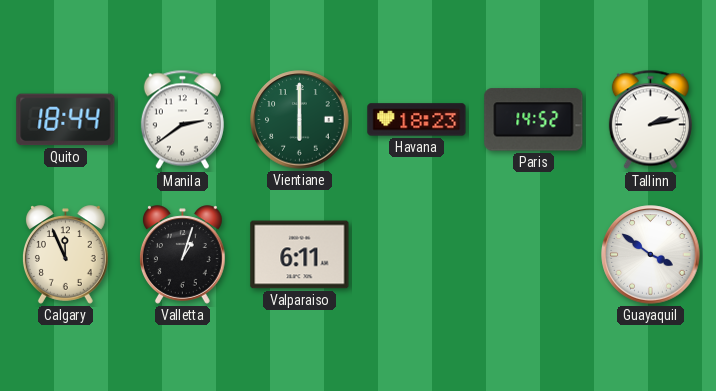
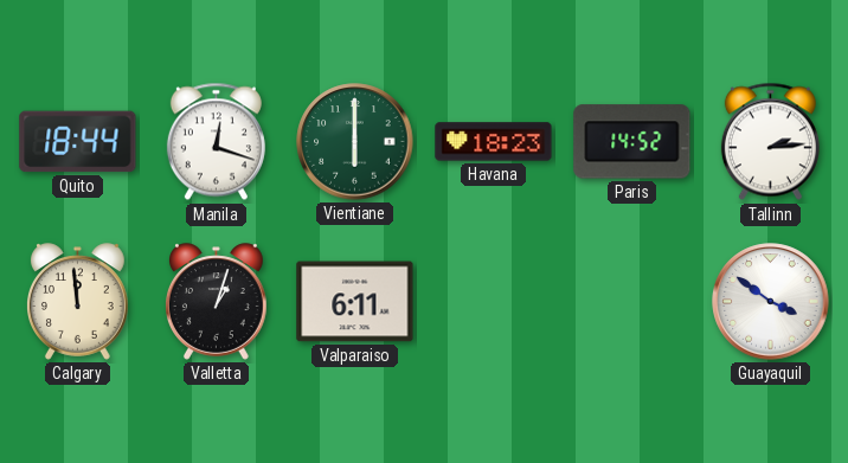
Manila: 2:39 -> 12:18 (216, 142)
Tallinn: 2:13 -> 2:14 (770, 142)
Calgary: 11:56 -> 11:59 (78, 302)
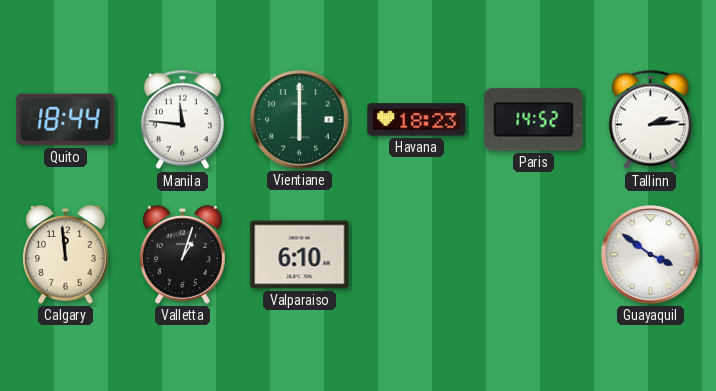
Manila: 12:18 -> 11:46 (182, 120)
Valparaiso: 6:11 -> 6:10 (300, 255)
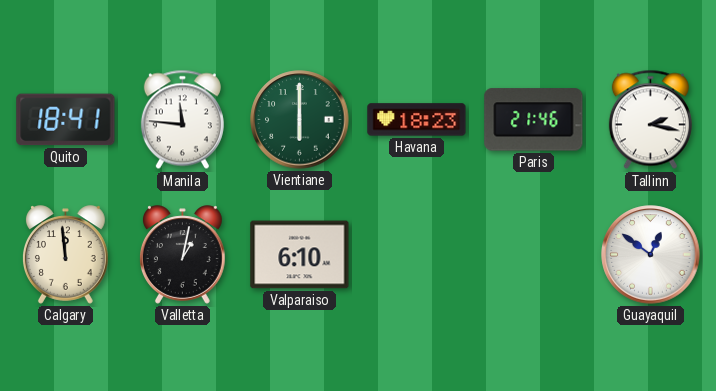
Quito: 18:44 -> 18:41 (66, 120)
Paris: 14:52 -> 21:46 (534, 120)
Tallinn: 2:14 -> 2:17 (650, 120)
Valletta: 1:03 -> 1:02 (183, 255)
Guayaquil: 3:51 -> 12:51 (651, 255)
